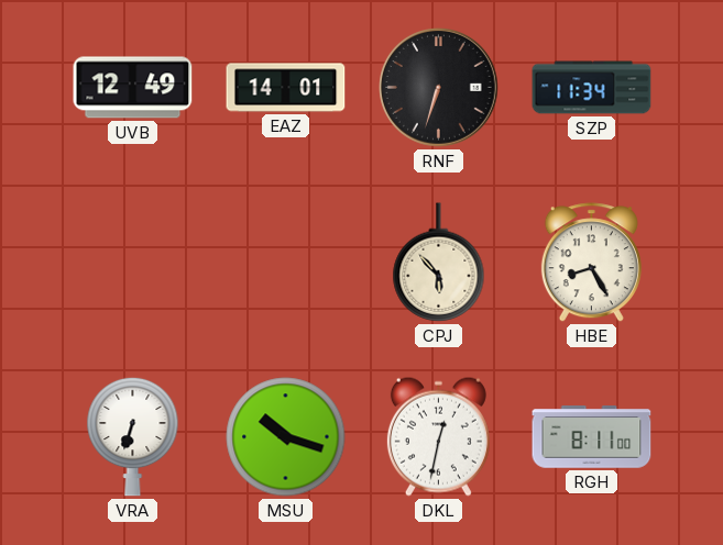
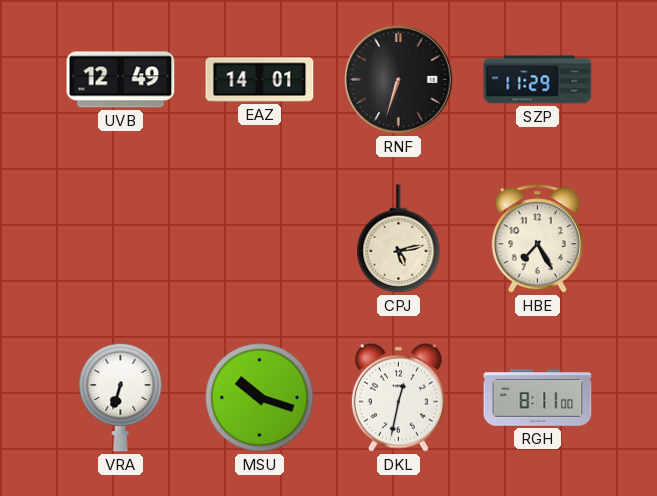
SZP: 11:34 -> 11:29 (538, 80)
CPJ: 5:53 -> 5:13 (399, 239)
HBE: 8:25 -> 7:25 (537, 239)
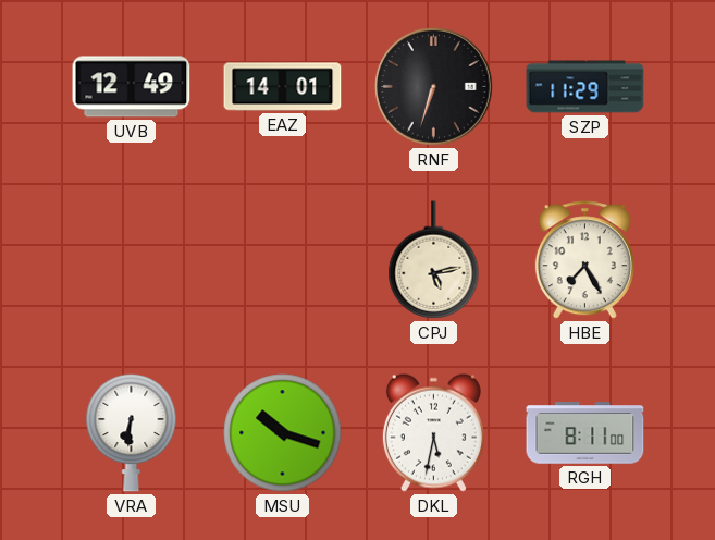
VRA: 6:33 -> 6:31 (132, 432)
DKL: 12:32 -> 5:32 (433, 432)
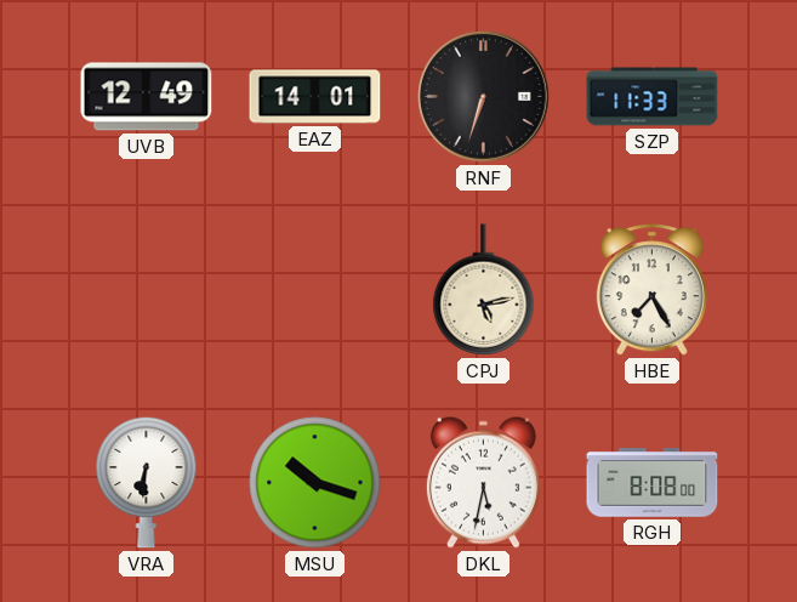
SZP: 11:29 -> 11:33 (653, 97)
RGH: 8:11 -> 8:08 (653, 483)
